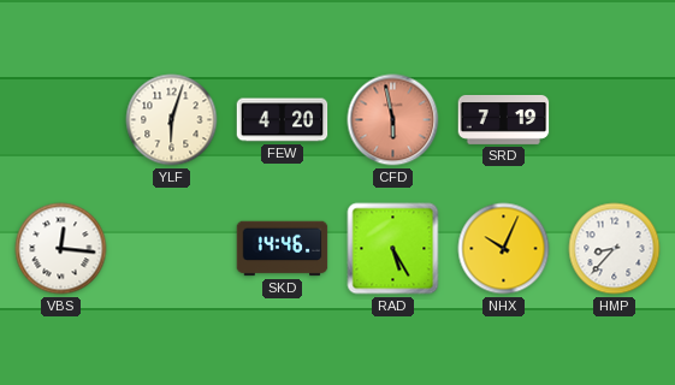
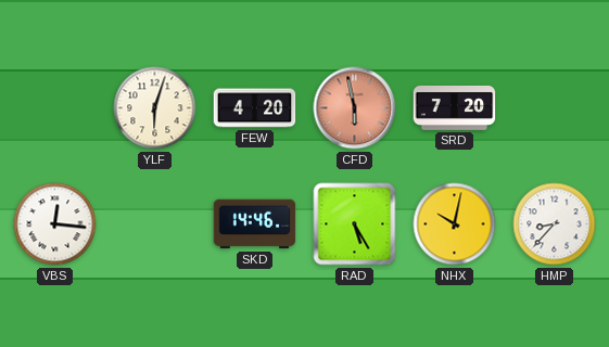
SRD: 7:19 -> 7:20 (455, 108)
NHX: 10:04 -> 10:02 (455, 224)
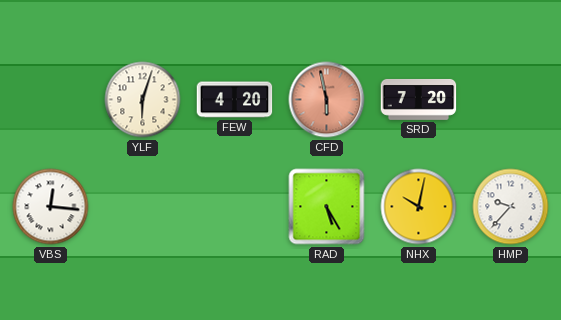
SKD: 14:46 -> none (255, 224)
HMP: 8:37 -> 9:37 (511, 207)
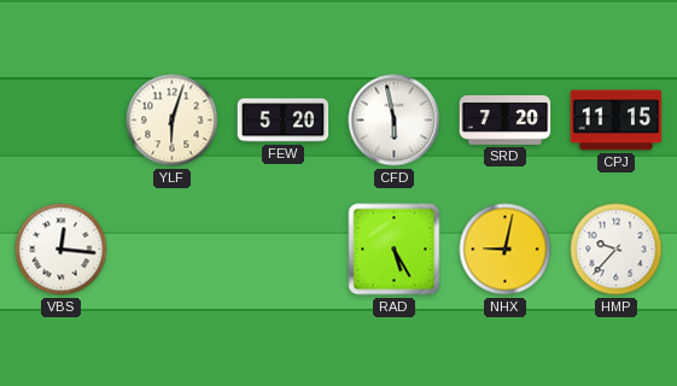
FEW: 4:20 -> 5:20 (284, 121)
CFD dial: salmon -> white (395, 121)
CPJ: none -> 11:15 (617, 121)
NHX: 10:02 -> 9:02 (506, 250)
